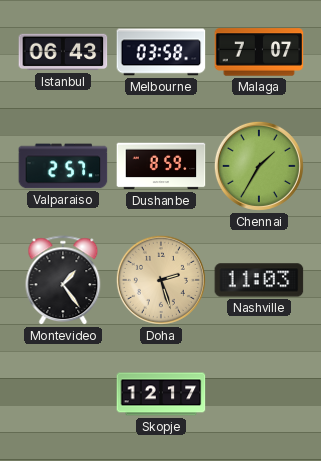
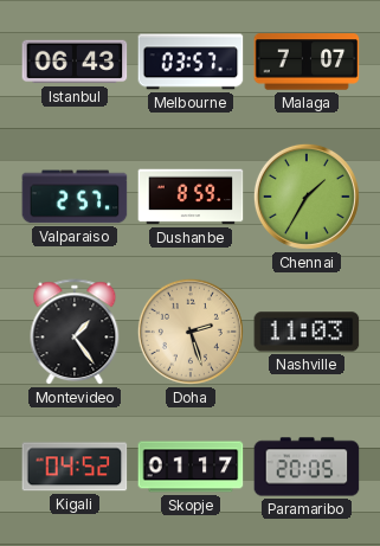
Melbourne: 03:58 -> 03:57 (191, 62)
Kigali: none -> 04:52 (75, 467)
Skopje: 12:17 -> 01:17 (191, 467)
Paramaribo: none -> 20:05 (307, 467)
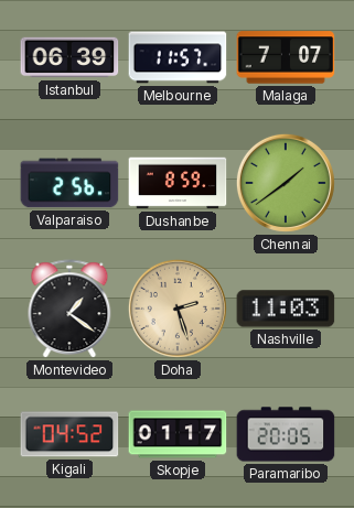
Istanbul: 06:43 -> 06:39 (69, 57)
Melbourne: 03:57 -> 11:57 (178, 57)
Valparaiso: 2:57 -> 2:56 (69, 183)
Chennai: 1:35 -> 1:39 (286, 183)
Montevideo: 1:24 -> 1:21 (69, 310)
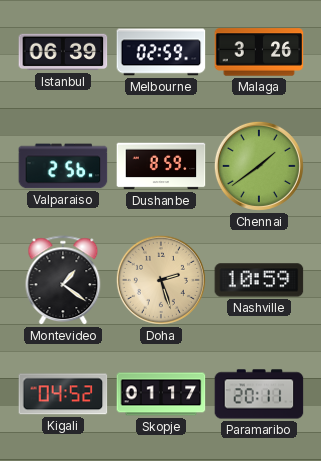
Melbourne: 11:57 -> 02:59 (161, 52)
Malaga: 7:07 -> 3:26 (259, 52)
Nashville: 11:03 -> 10:59 (259, 280)
Paramaribo: 20:05 -> 20:11 (259, 394)
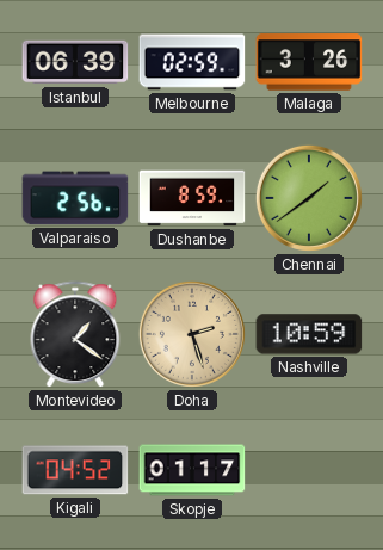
Paramaribo: 20:11 -> none (259, 394)
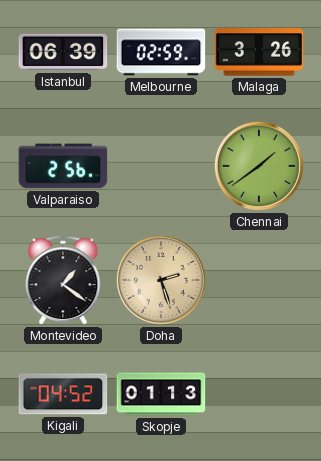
Dushanbe: 8:59 -> none (192, 198)
Nashville: 10:59 -> none (309, 334)
Skopje: 01:17 -> 01:13 (161, 394)
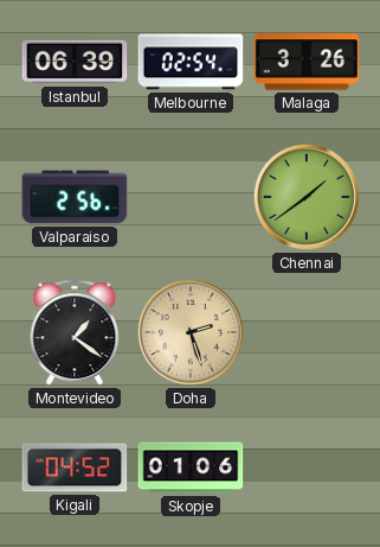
Melbourne: 02:59 -> 02:54 (191, 62)
Skopje: 01:13 -> 01:06 (191, 468)
